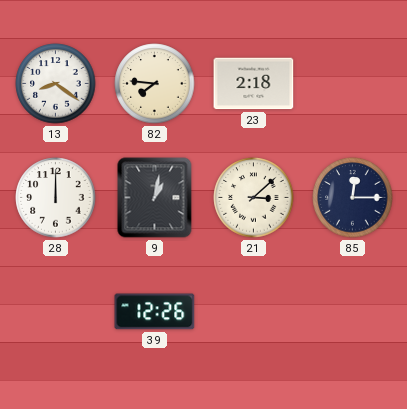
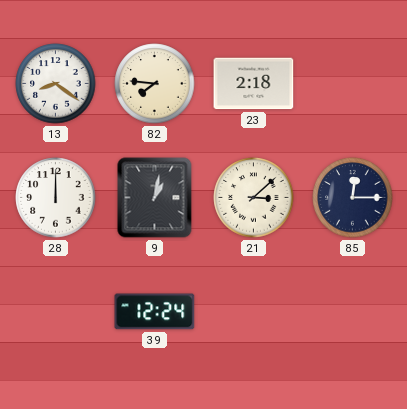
39: 12:26 -> 12:24 (155, 312)
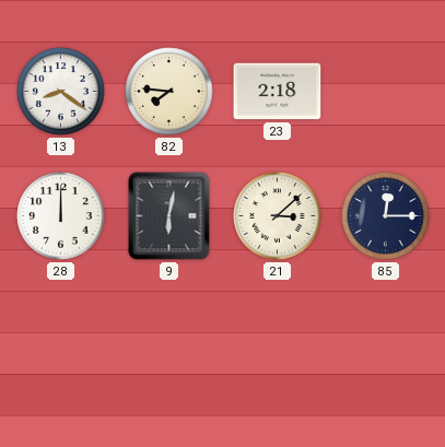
9: 1:02 -> 6:02 (169, 216)
39: 12:24 -> none (155, 312)
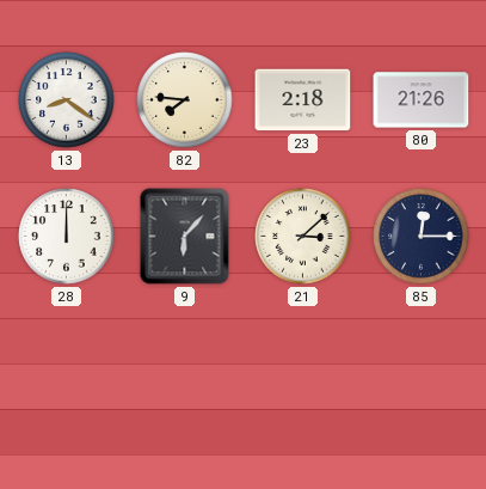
80: none -> 21:26 (422, 100)
9: 6:02 -> 6:07 (185, 237)
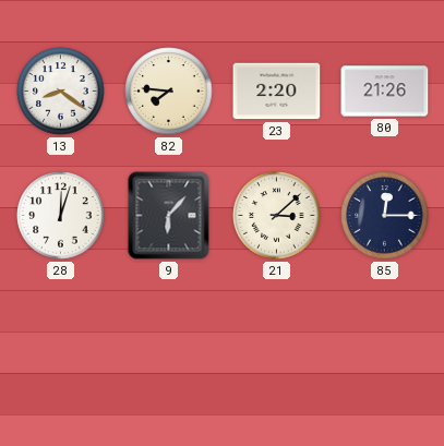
23: 2:18 -> 2:20 (277, 92)
28: 12:00 -> 12:03 (61, 216)
